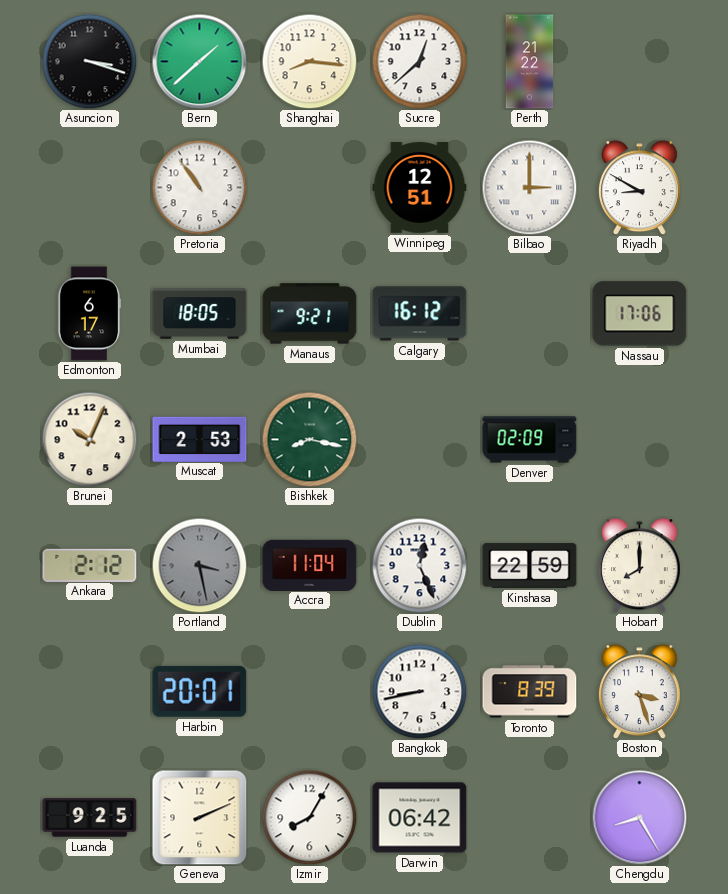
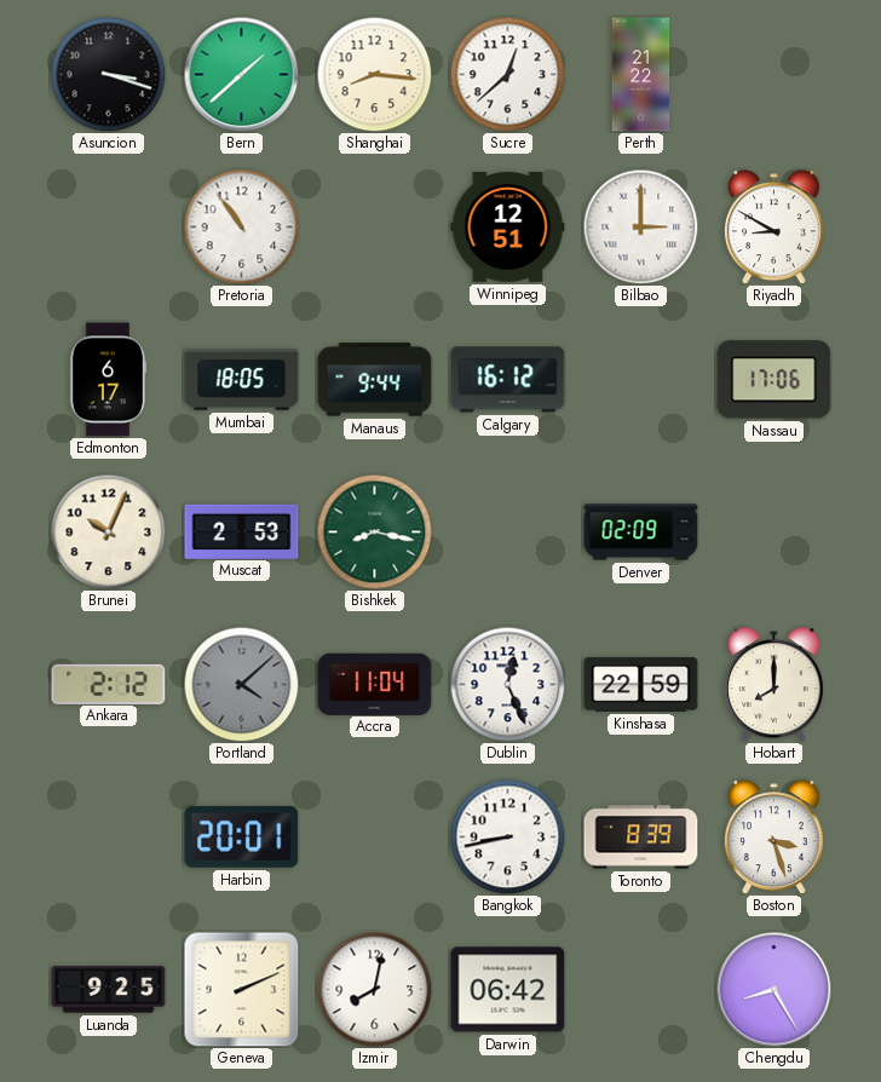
Manaus: 9:21 -> 9:44 (375, 380)
Portland: 3:28 -> 4:08 (241, 684)
Izmir: 8:05 -> 8:02 (374, 989)
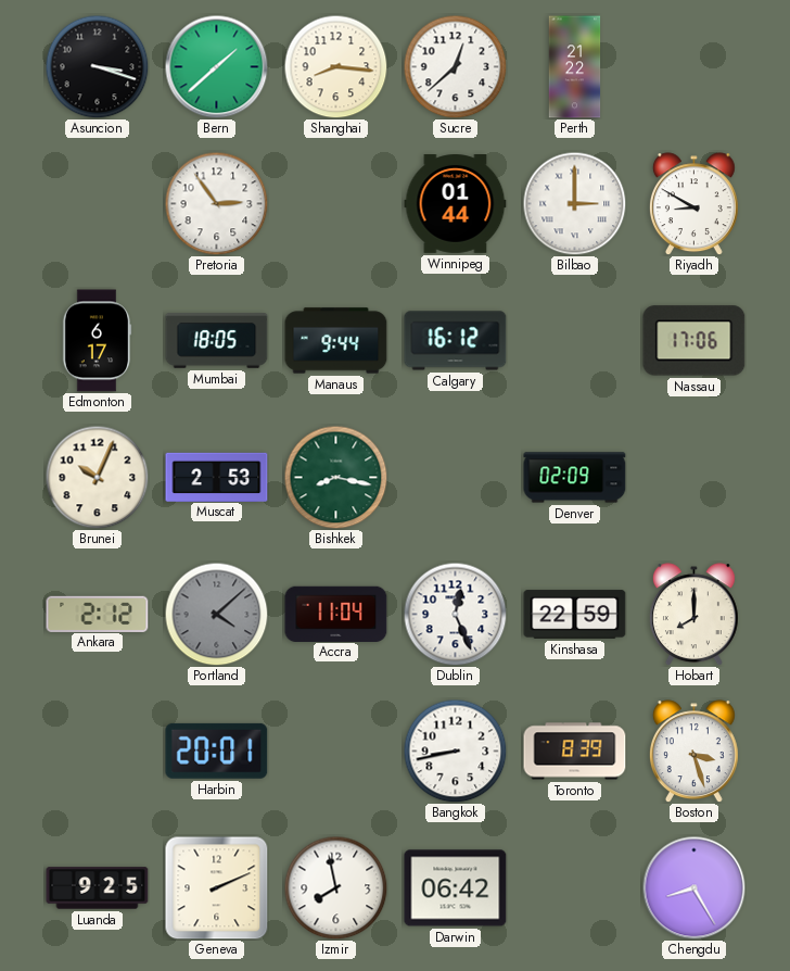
Pretoria: 10:54 -> 2:54 (216, 203)
Winnipeg: 12:51 -> 01:44 (456, 204)
Izmir: 8:02 -> 7:58 (335, 887)
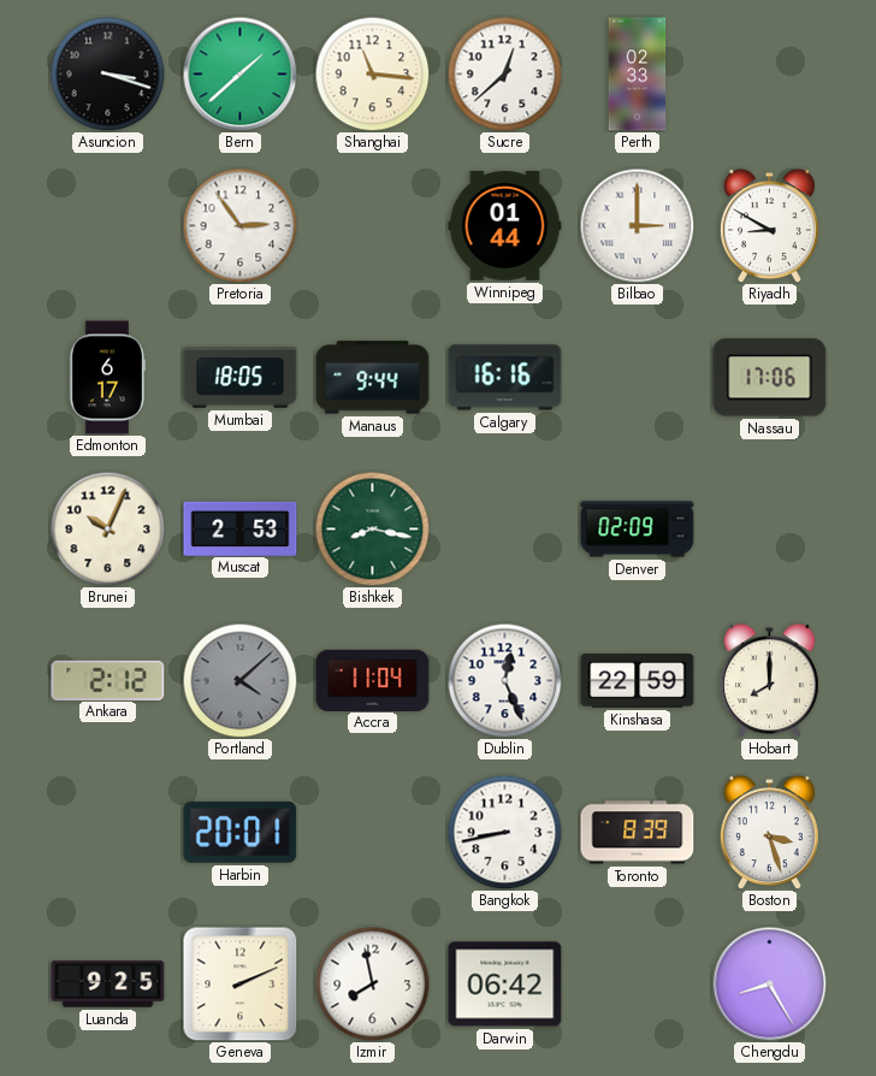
Shanghai: 8:16 -> 11:16 (372, 73)
Perth: 21:22 -> 02:33 (638, 75)
Calgary: 16:12 -> 16:16 (505, 378)
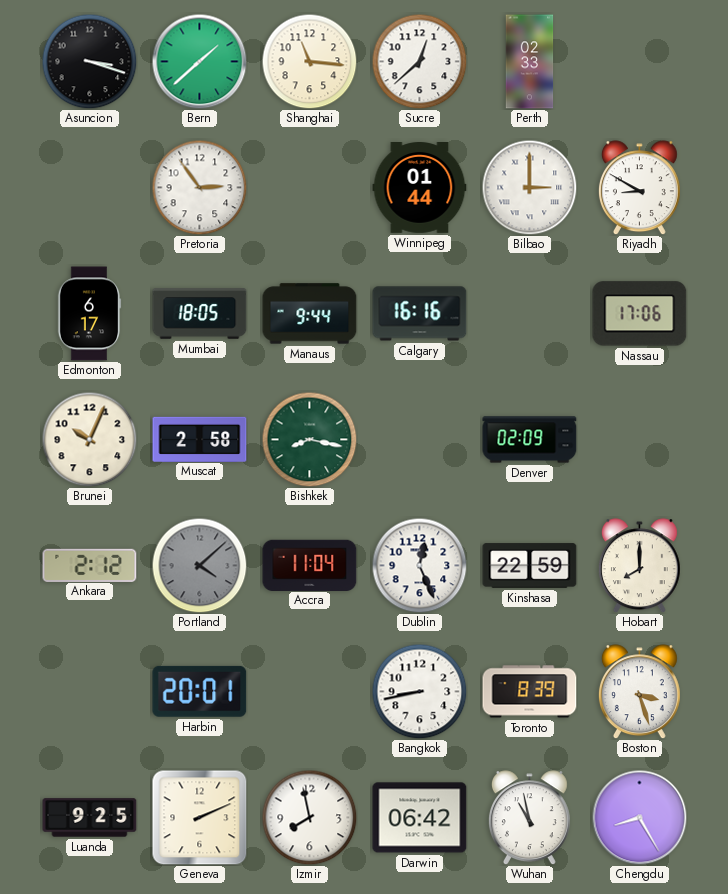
Muscat: 2:53 -> 2:58 (200, 439)
Wuhan: none -> 10:58 (529, 818)
